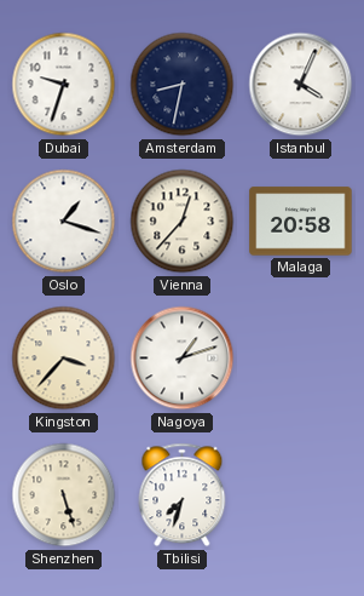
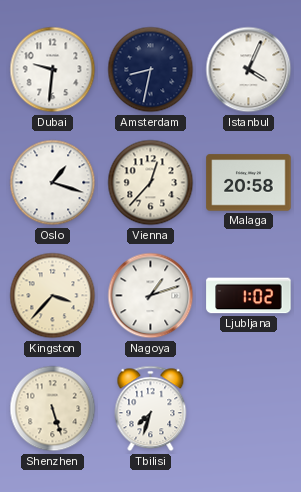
Dubai: 9:33 -> 9:31 (53, 70)
Ljubljana: none -> 1:02 (249, 296)
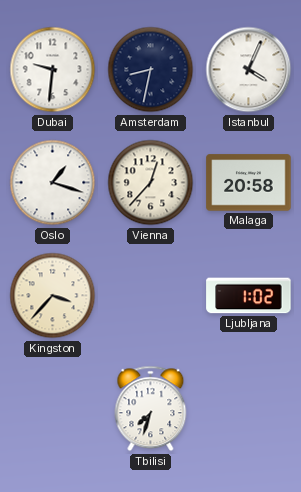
Nagoya: 1:12 -> none (151, 296)
Shenzhen: 5:27 -> none (53, 409)
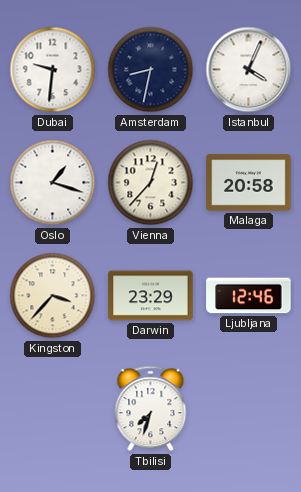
Darwin: none -> 23:29 (151, 296)
Ljubljana: 1:02 -> 12:46 (249, 296)
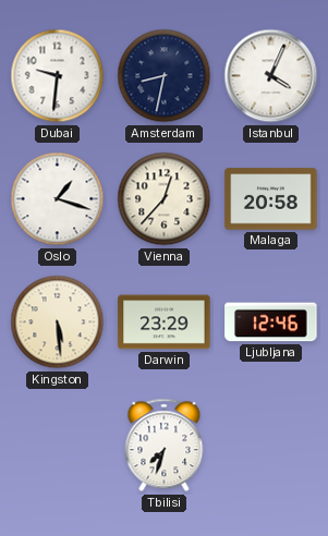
Kingston: 3:37 -> 5:29 (58, 322)
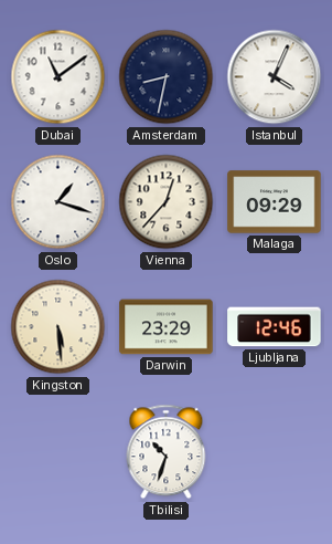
Dubai: 9:31 -> 11:09 (58, 77)
Malaga: 20:58 -> 09:29 (275, 202)
Tbilisi: 7:33 -> 10:33 (167, 452)
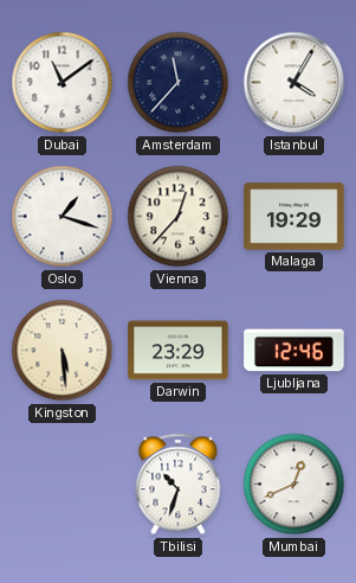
Amsterdam: 8:32 -> 11:37 (179, 83)
Istanbul: 4:04 -> 4:05 (294, 83)
Malaga: 09:29 -> 19:29 (294, 217)
Mumbai: none -> 12:41 (294, 485)
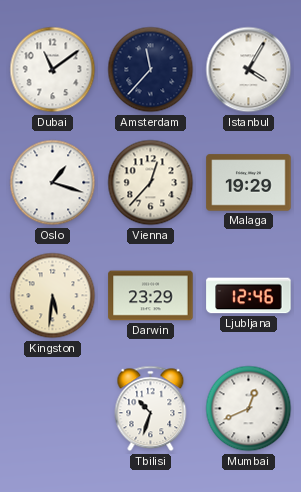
Kingston: 5:29 -> 5:31 (53, 296)
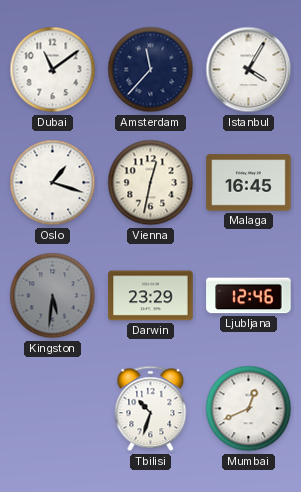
Vienna: 12:37 -> 12:32 (151, 183)
Malaga: 19:29 -> 16:45 (249, 183)
Kingston dial: cream -> grey (53, 296)
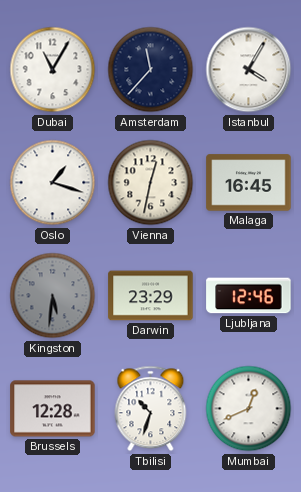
Dubai: 11:09 -> 11:05 (53, 70)
Brussels: none -> 12:28 (53, 409)
